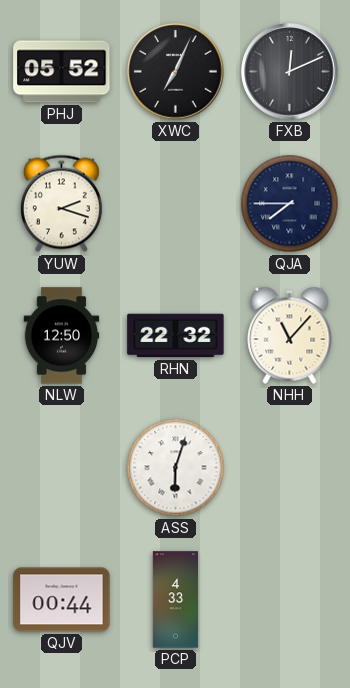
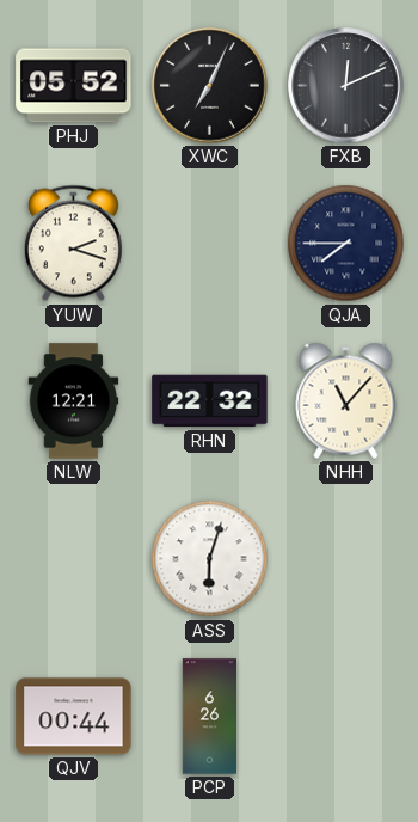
NLW: 12:50 -> 12:21 (74, 401)
PCP: 4:33 -> 6:26 (209, 717)
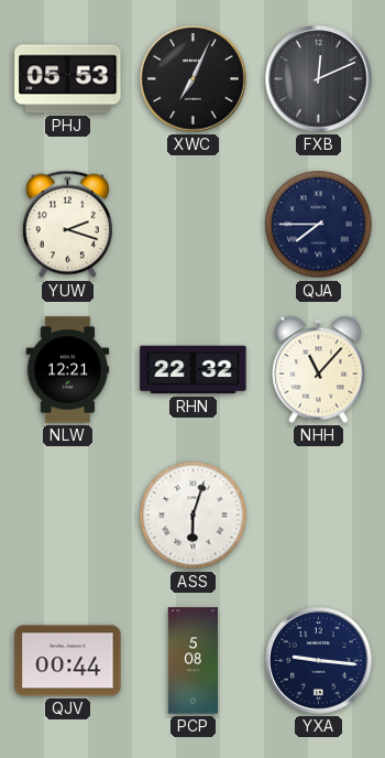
PHJ: 05:52 -> 05:53 (68, 79)
PCP: 6:26 -> 5:08 (193, 661)
YXA: none -> 9:16 (319, 661)
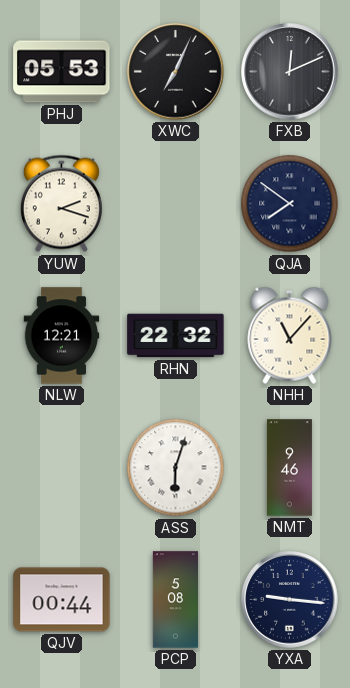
QJA: 7:45 -> 7:51 (290, 204)
NMT: none -> 9:46 (289, 468)
